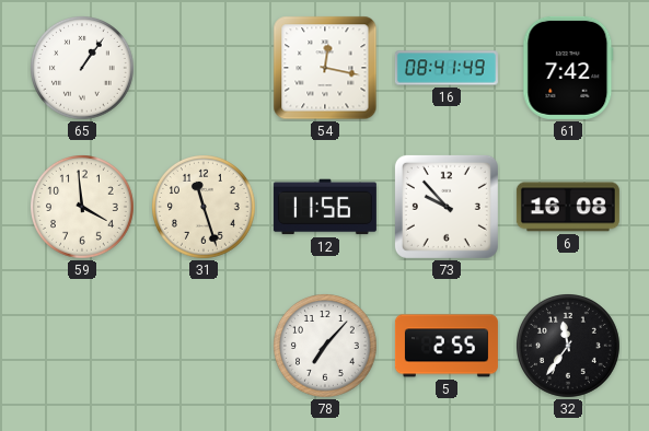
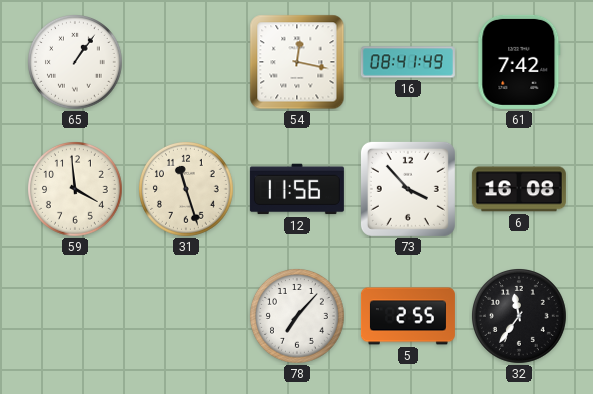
73: 9:53 -> 3:53 (408, 189)
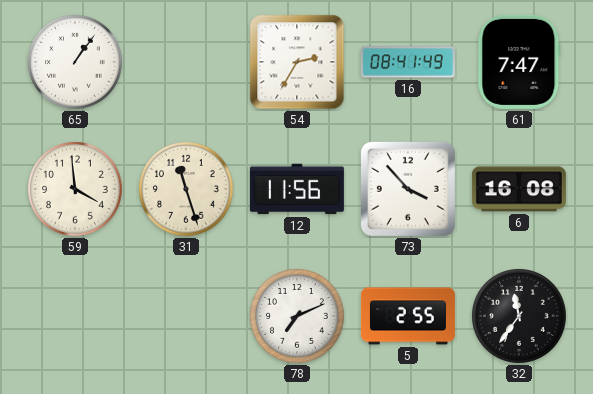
54: 12:17 -> 2:35 (297, 62)
61: 7:42 -> 7:47 (519, 62)
78: 7:07 -> 7:11 (298, 317)
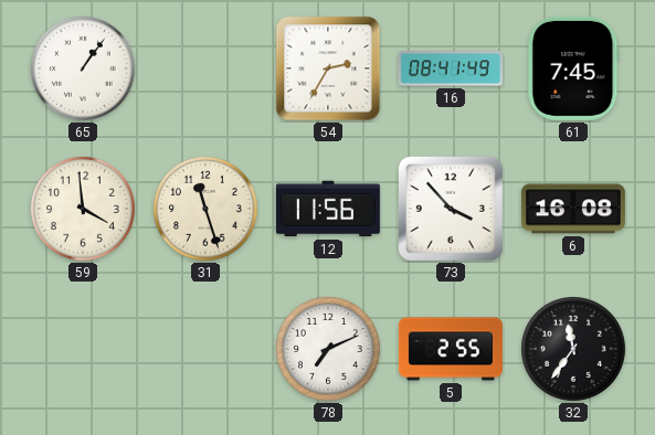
61: 7:47 -> 7:45 (573, 68)
